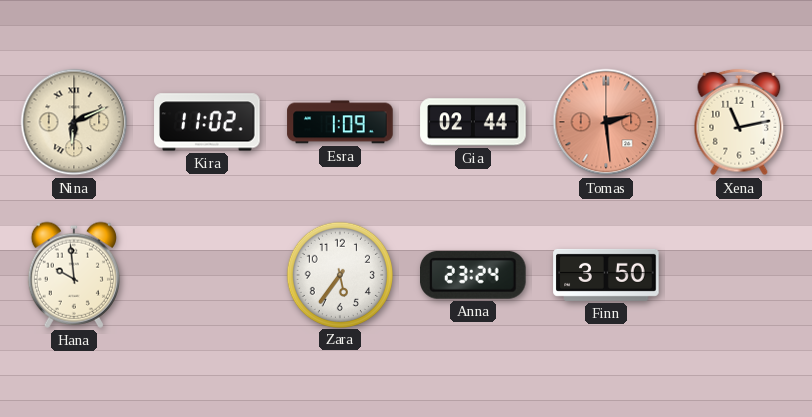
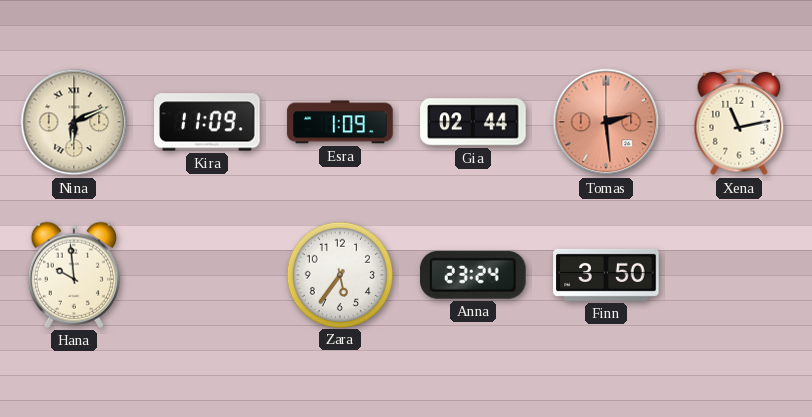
Kira: 11:02 -> 11:09 (207, 122)
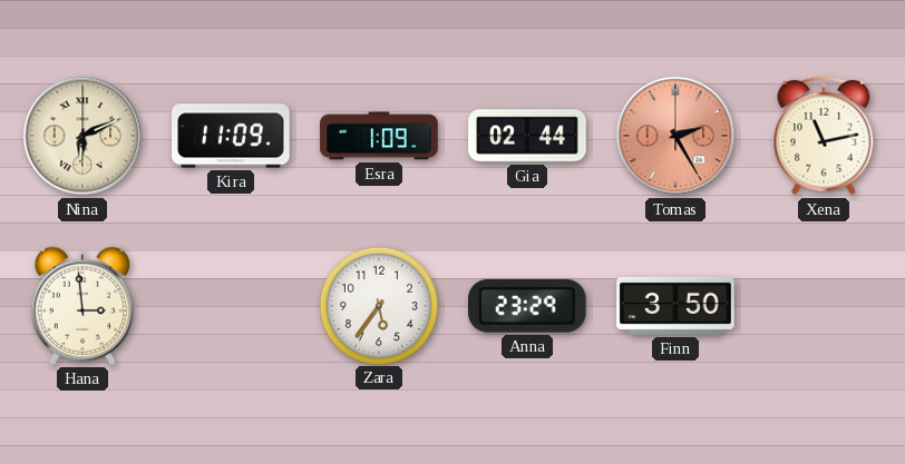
Tomas: 2:29 -> 2:25 (675, 136)
Hana: 9:59 -> 2:59 (82, 306)
Anna: 23:24 -> 23:29 (528, 306)
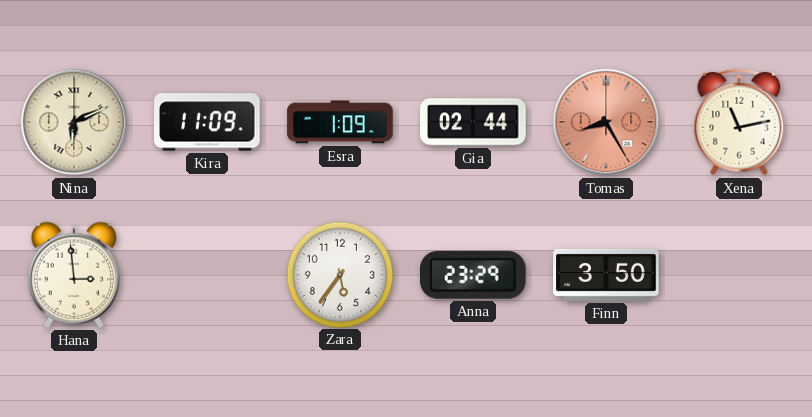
Tomas: 2:25 -> 8:25 (606, 122)
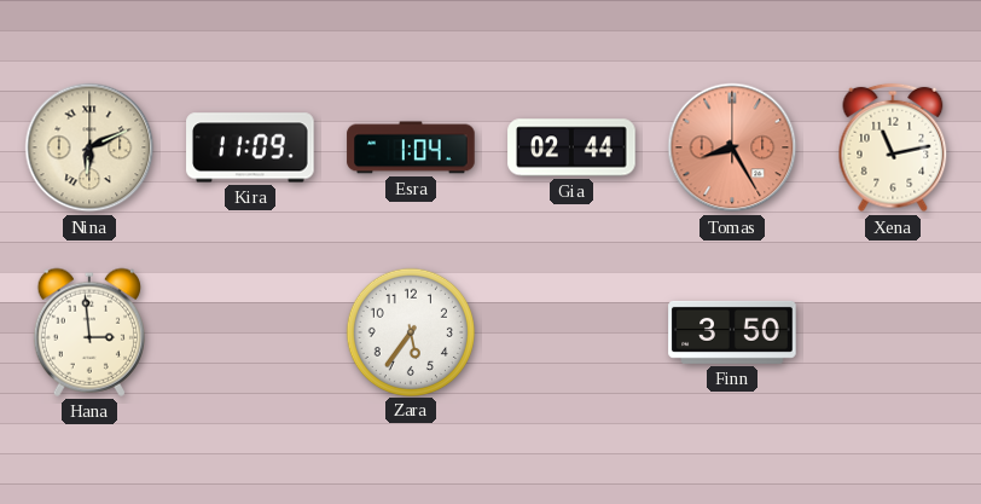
Esra: 1:09 -> 1:04 (411, 147)
Anna: 23:29 -> none (474, 275)
